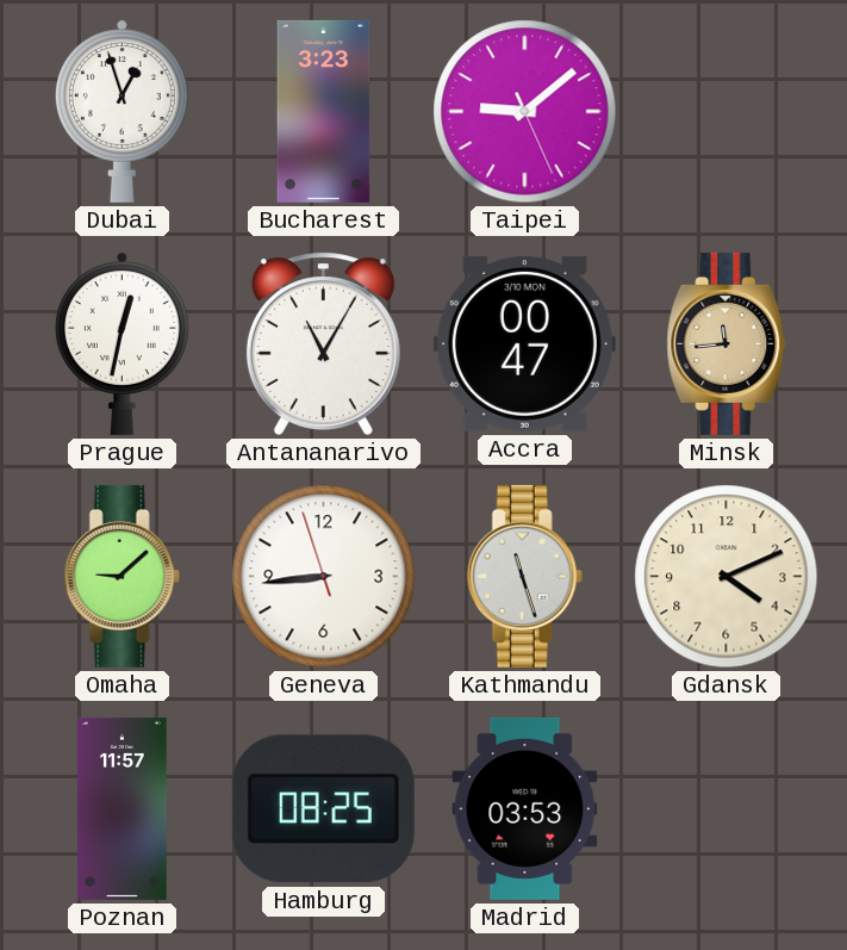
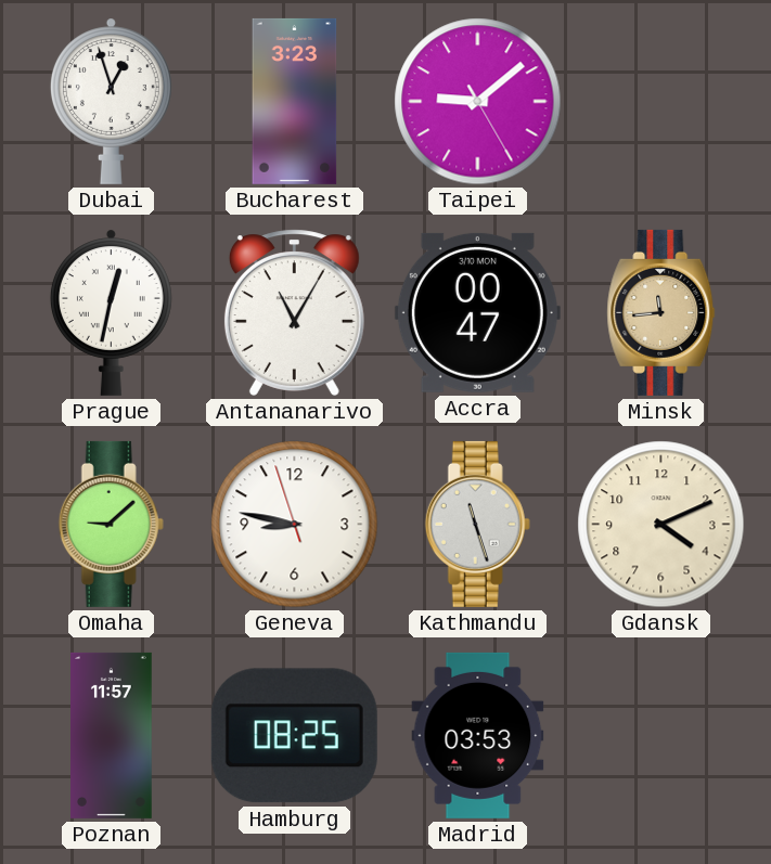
Taipei: 9:08:26 -> 9:08:25 (478, 102)
Geneva: 8:43 -> 8:46 (295, 525)
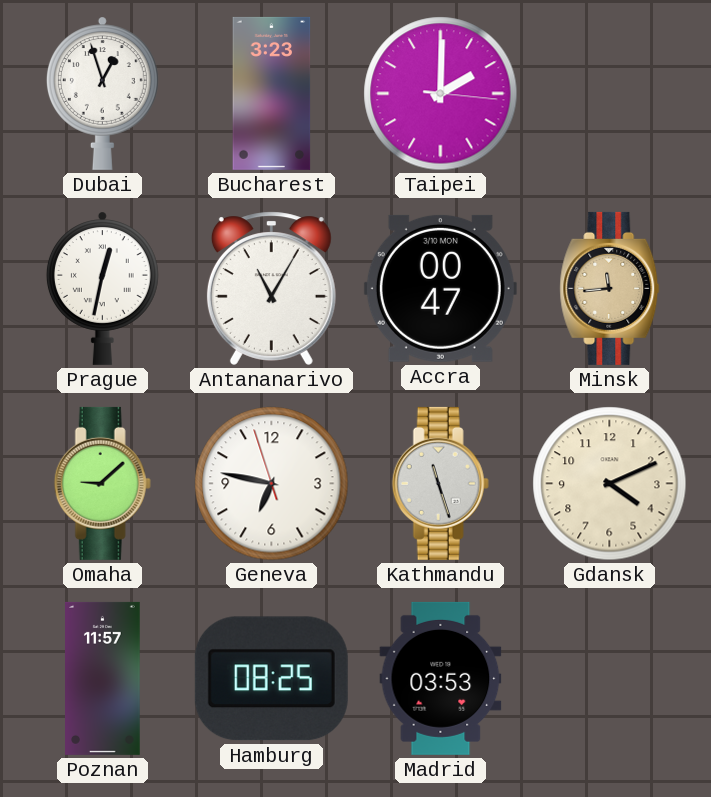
Taipei: 9:08 -> 2:00 (441, 94)
Geneva: 8:46 -> 6:46 (272, 484)
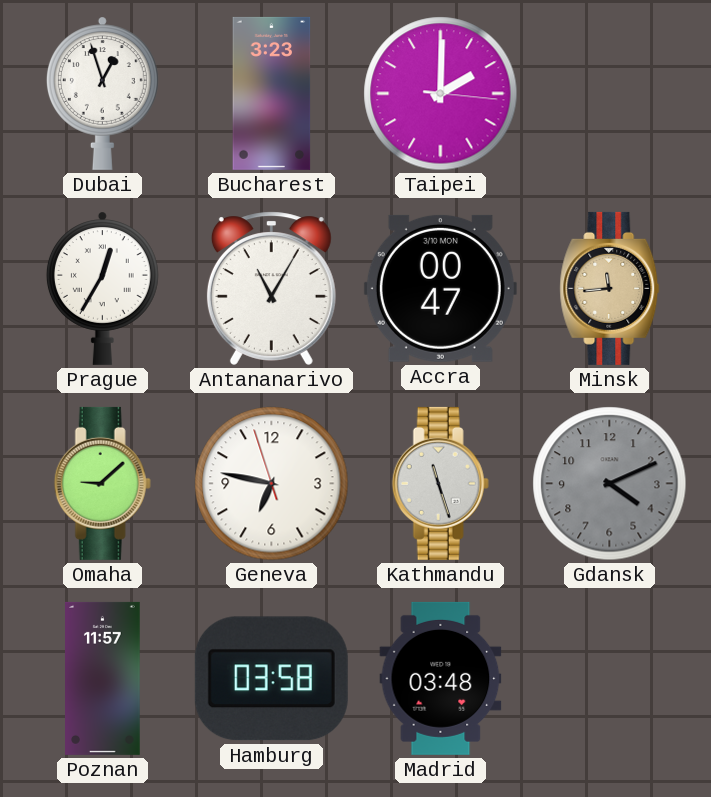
Prague: 12:32 -> 12:35 (102, 288)
Gdansk dial: cream -> grey (610, 484)
Hamburg: 08:25 -> 03:58 (271, 679)
Madrid: 03:53 -> 03:48 (441, 678)
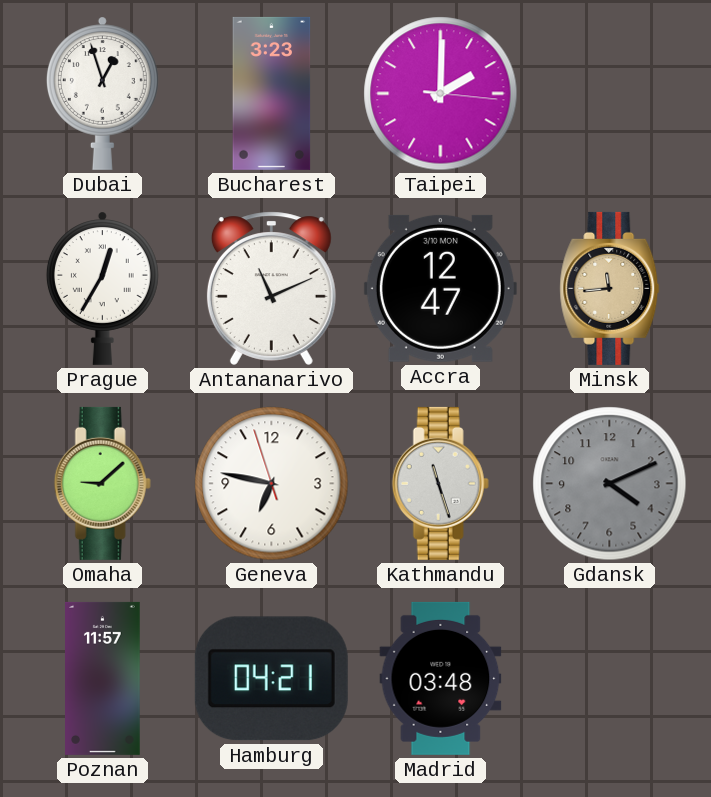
Antananarivo: 11:05 -> 11:11 (271, 288)
Accra: 00:47 -> 12:47 (440, 288)
Hamburg: 03:58 -> 04:21 (271, 679)
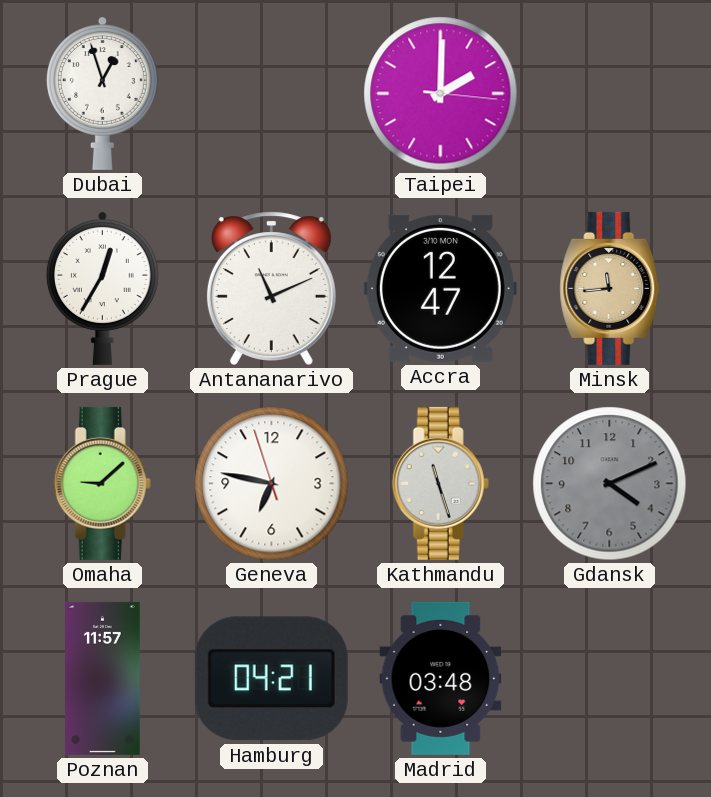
Bucharest: 3:23 -> none (272, 93)
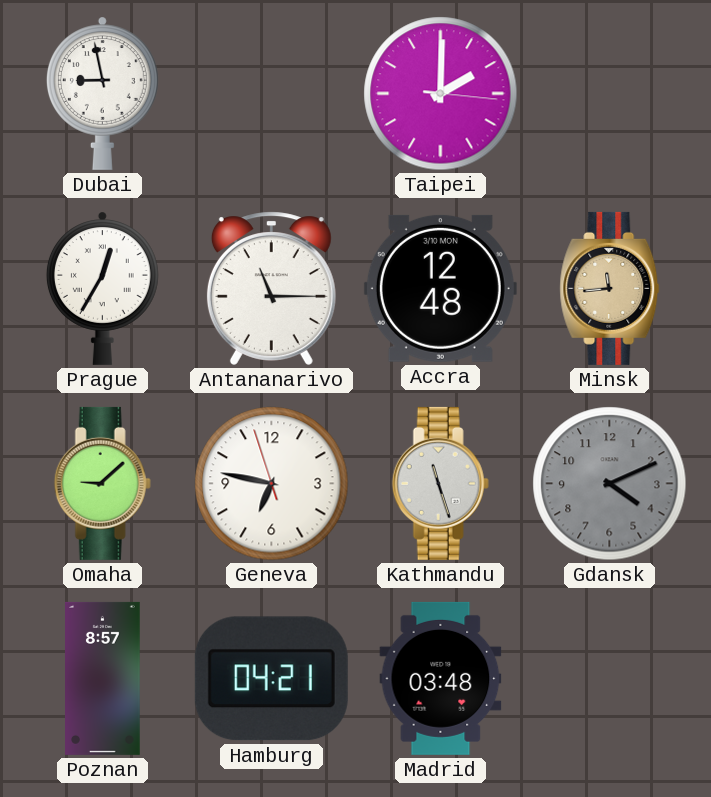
Dubai: 12:57 -> 8:58 (102, 93)
Antananarivo: 11:11 -> 11:15 (271, 288)
Accra: 12:47 -> 12:48 (440, 288)
Poznan: 11:57 -> 8:57 (103, 678)
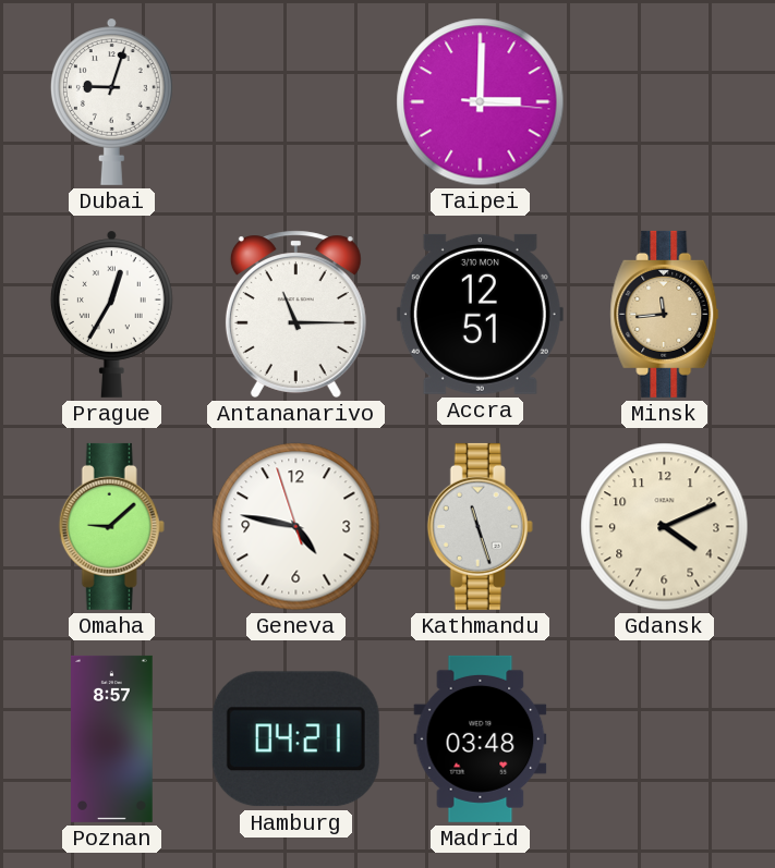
Dubai: 8:58 -> 9:03 (111, 101)
Taipei: 2:00 -> 3:00 (481, 102)
Accra: 12:48 -> 12:51 (480, 314)
Geneva: 6:46 -> 4:46 (296, 527)
Gdansk dial: grey -> cream (665, 527)
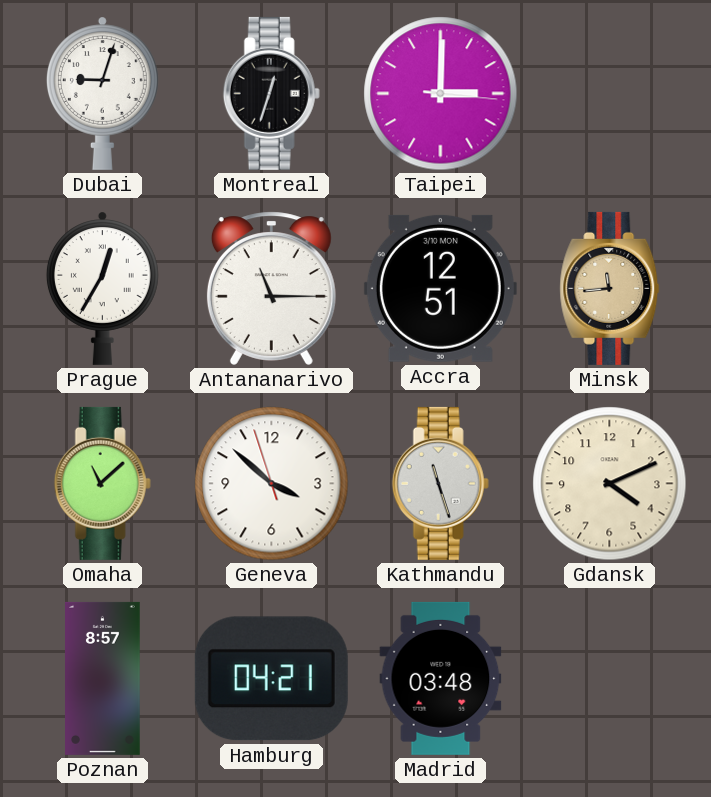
Montreal: none -> 12:33 (271, 93)
Omaha: 9:08 -> 11:08 (102, 483)
Geneva: 4:46 -> 3:51 (272, 484)
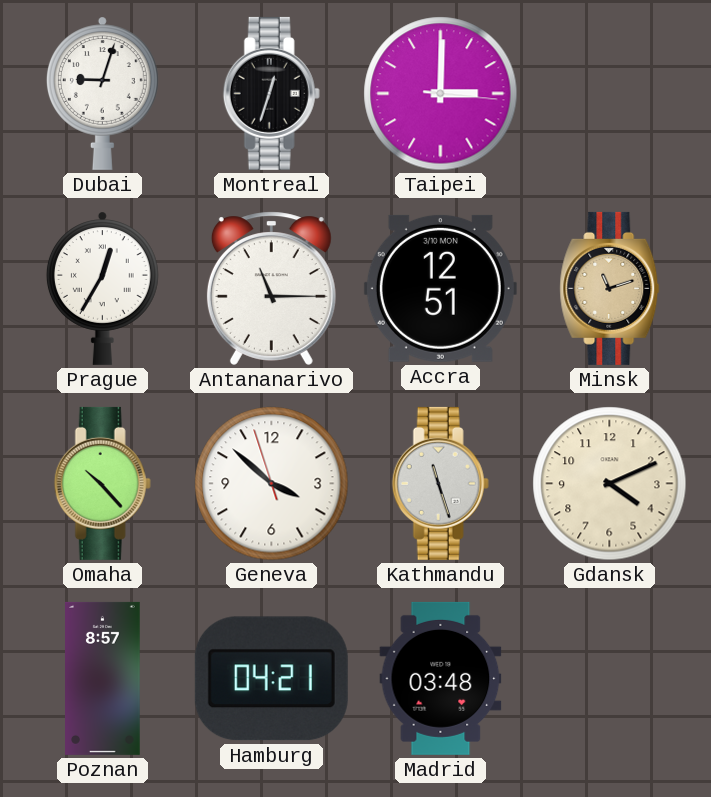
Minsk: 11:44 -> 11:12 (610, 288)
Omaha: 11:08 -> 10:23 (102, 483)
